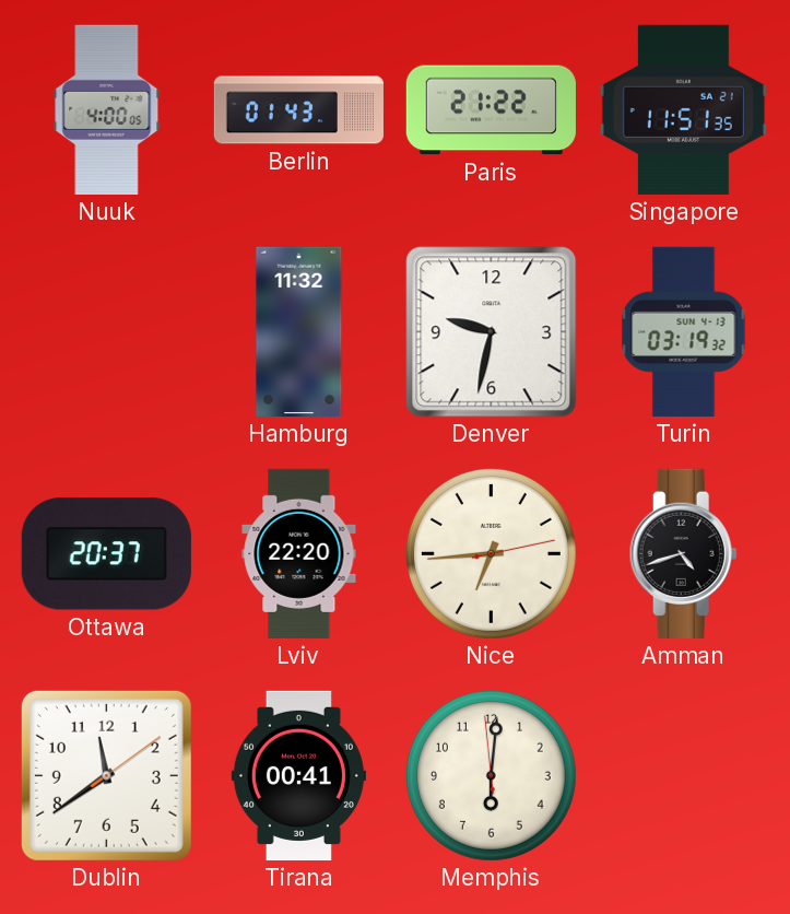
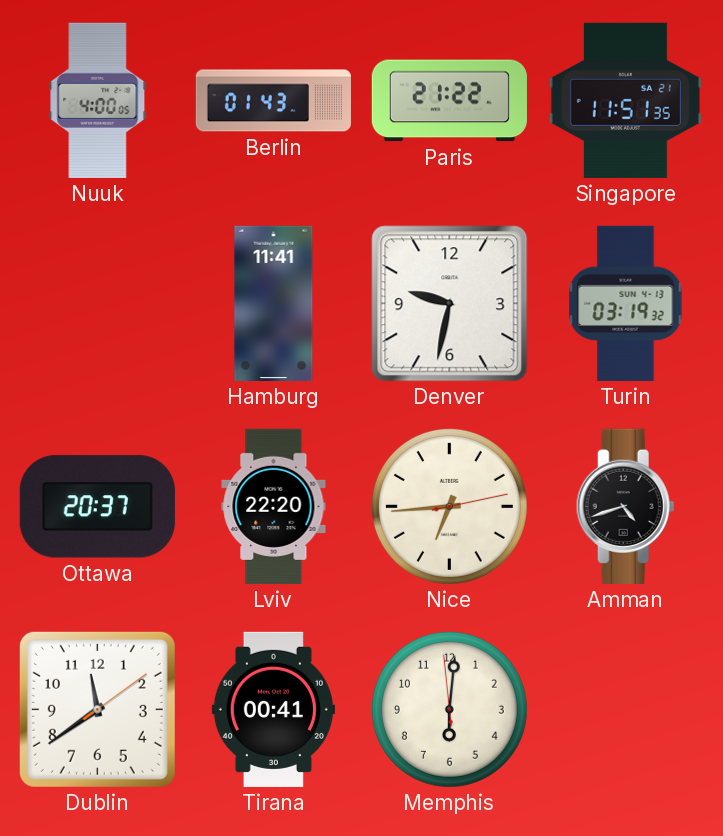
Hamburg: 11:32 -> 11:41 (274, 303)
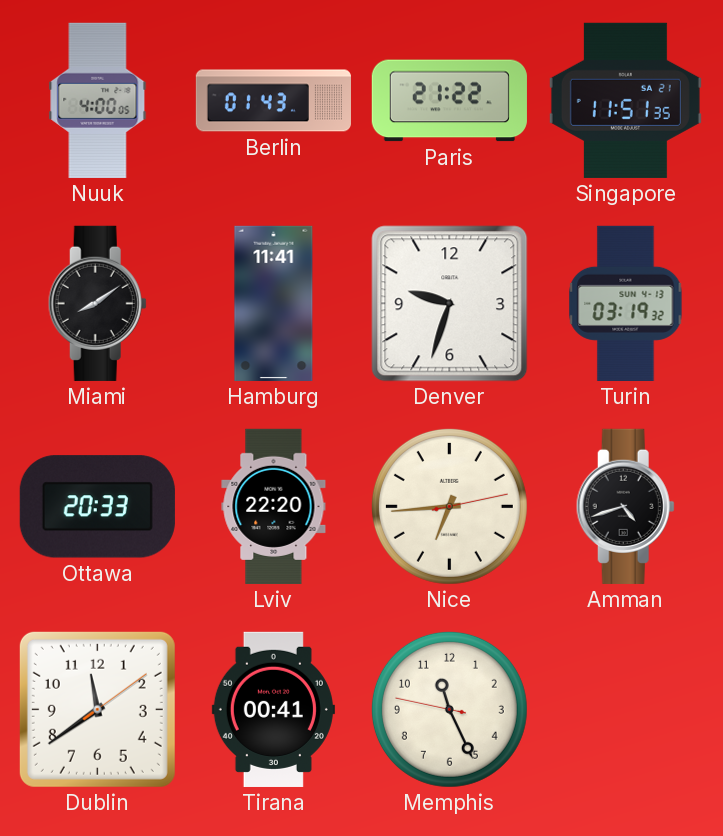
Miami: none -> 8:09 (97, 303)
Denver: 9:32 -> 9:33 (450, 304)
Ottawa: 20:37 -> 20:33 (97, 507)
Memphis: 6:00 -> 11:25 (449, 709)
